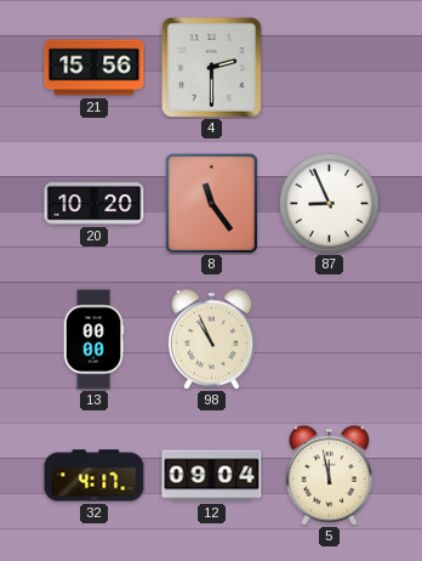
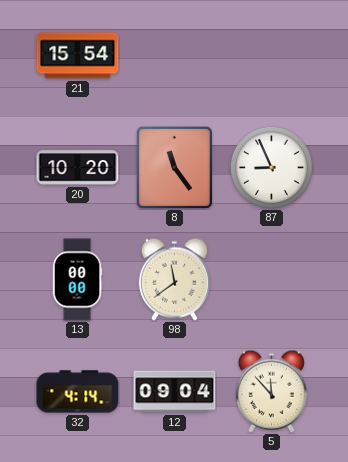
21: 15:56 -> 15:54 (78, 56)
4: 2:30 -> none (211, 67)
98: 10:56 -> 11:39 (174, 279)
32: 4:17 -> 4:14 (78, 392)
5: 11:58 -> 11:53 (271, 391)
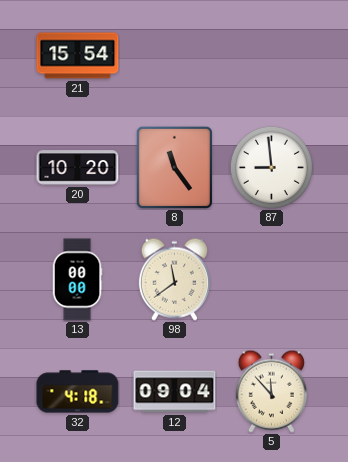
87: 8:56 -> 8:59 (271, 167)
32: 4:14 -> 4:18 (78, 392)
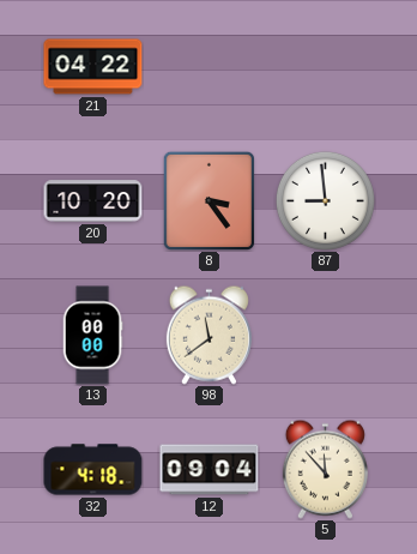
21: 15:54 -> 04:22 (93, 67)
8: 11:24 -> 3:24 (208, 200)
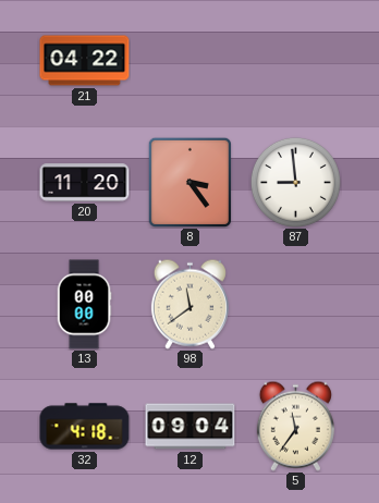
20: 10:20 -> 11:20 (85, 183)
5: 11:53 -> 11:36 (295, 426)
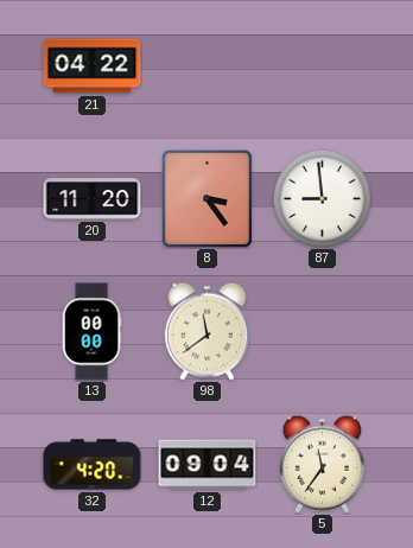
32: 4:18 -> 4:20 (93, 465)
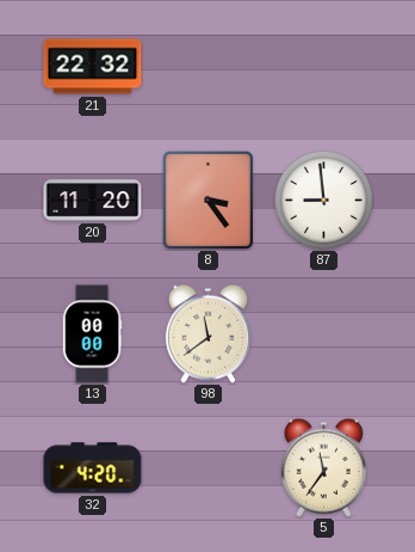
21: 04:22 -> 22:32 (93, 67)
12: 09:04 -> none (208, 465)
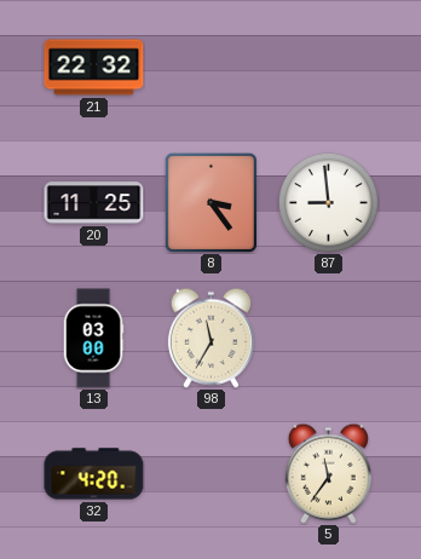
20: 11:20 -> 11:25 (94, 203)
13: 00:00 -> 03:00 (93, 339)
98: 11:39 -> 11:35 (211, 338)
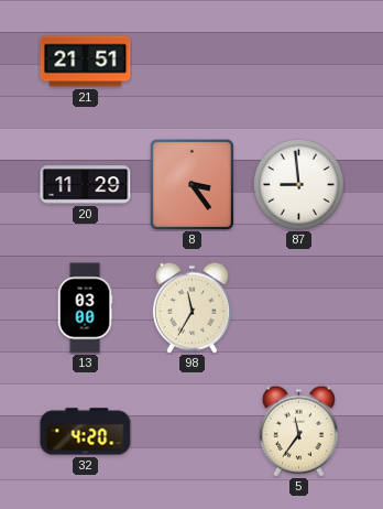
21: 22:32 -> 21:51 (86, 62)
20: 11:25 -> 11:29 (86, 185)
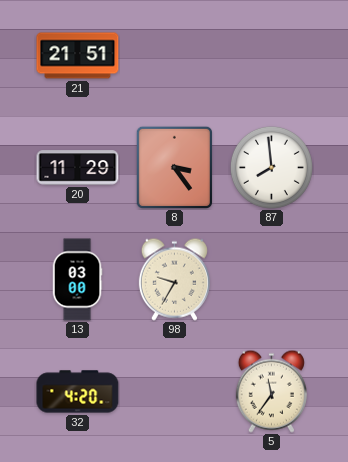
87: 8:59 -> 7:59 (271, 167)
98: 11:35 -> 9:35 (174, 279)
